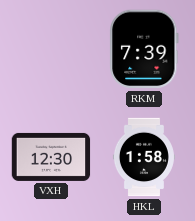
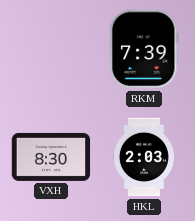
VXH: 12:30 -> 8:30 (51, 157)
HKL: 1:58 -> 2:03 (144, 157)
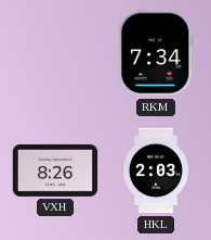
RKM: 7:39 -> 7:34 (156, 53)
VXH: 8:30 -> 8:26 (55, 170)
